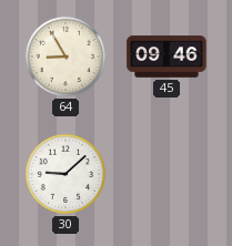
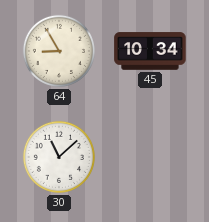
45: 09:46 -> 10:34 (150, 51)
30: 9:08 -> 11:08 (59, 157)
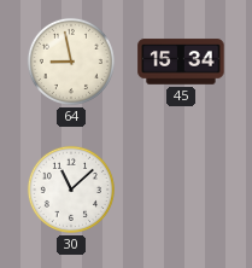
64: 8:55 -> 8:58 (71, 62)
45: 10:34 -> 15:34 (181, 62)
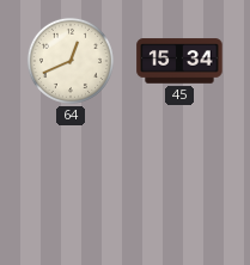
64: 8:58 -> 12:41 (71, 61)
30: 11:08 -> none (71, 190)
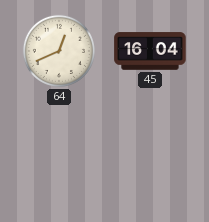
45: 15:34 -> 16:04 (150, 51)
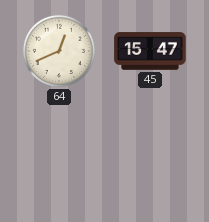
45: 16:04 -> 15:47 (150, 51)
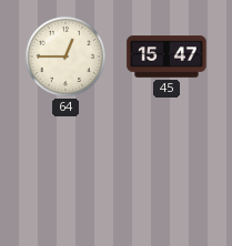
64: 12:41 -> 12:45 (65, 57)
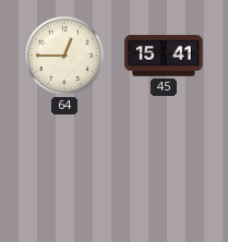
45: 15:47 -> 15:41 (164, 56)
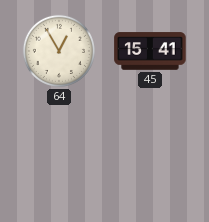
64: 12:45 -> 12:55 (59, 51)
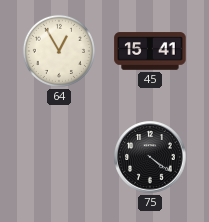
75: none -> 4:21 (150, 157)
